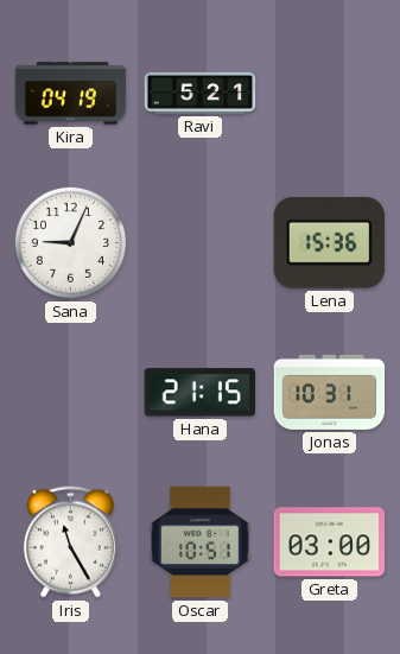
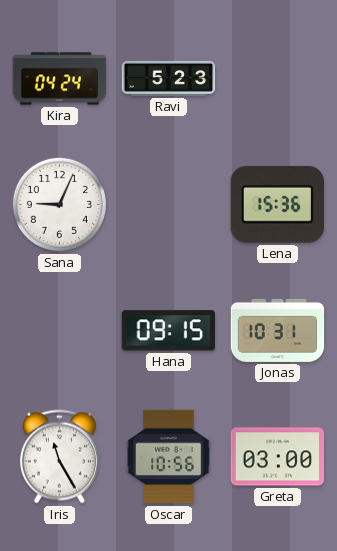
Kira: 04:19 -> 04:24 (60, 79)
Ravi: 5:21 -> 5:23 (169, 78)
Hana: 21:15 -> 09:15 (168, 331)
Oscar: 10:51 -> 10:56 (168, 457)
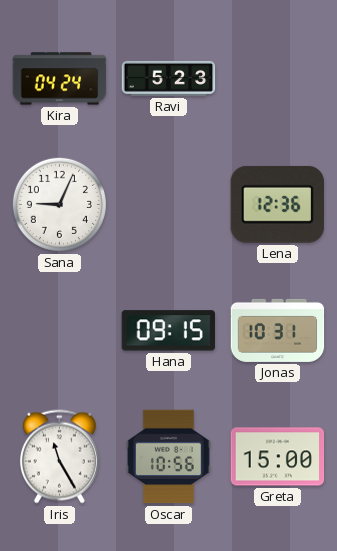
Lena: 15:36 -> 12:36 (277, 204)
Greta: 03:00 -> 15:00 (278, 457)
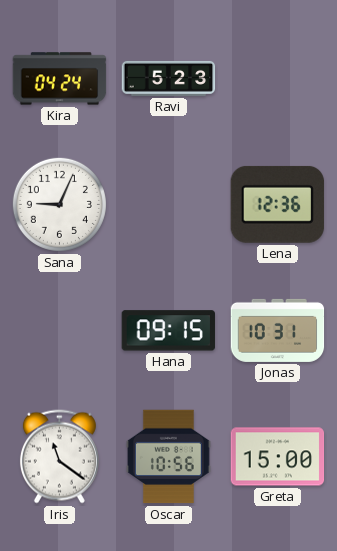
Iris: 11:25 -> 11:21 (59, 457)
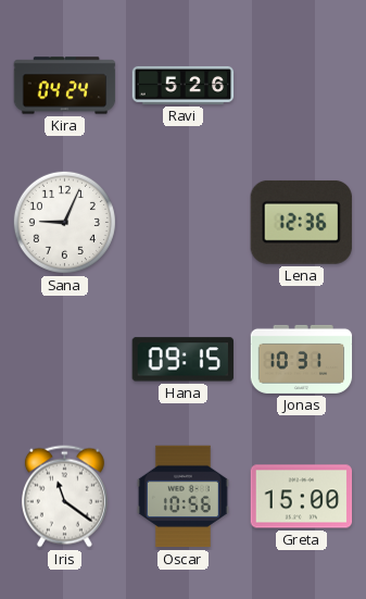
Ravi: 5:23 -> 5:26 (184, 85)
